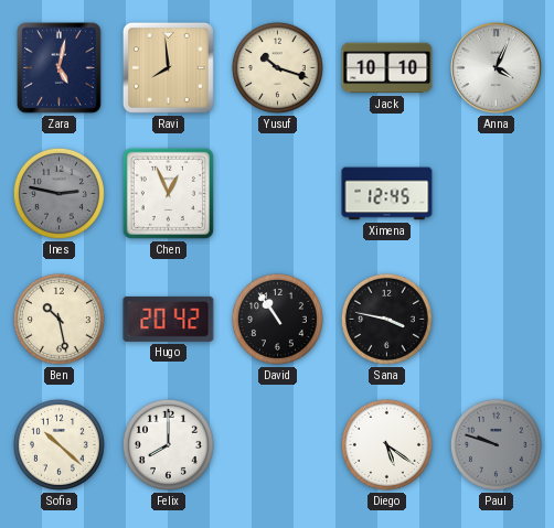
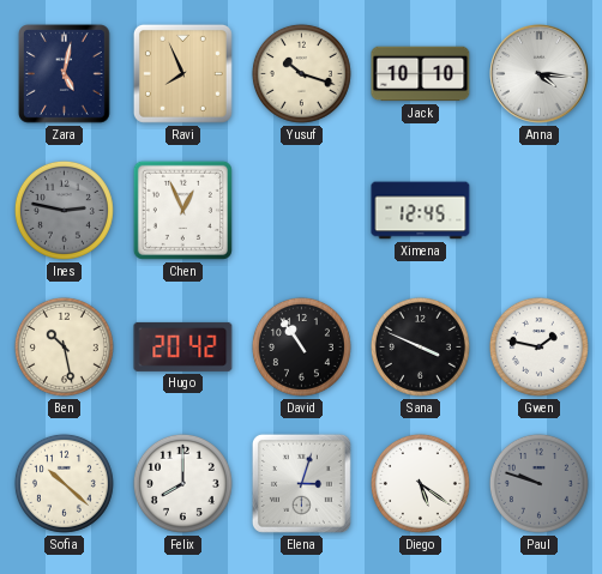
Ravi: 7:59 -> 7:56 (182, 73)
Anna: 4:04 -> 4:16 (540, 74)
Sana: 3:47 -> 3:49 (420, 346)
Gwen: none -> 1:47 (538, 346)
Elena: none -> 3:03 (301, 483)
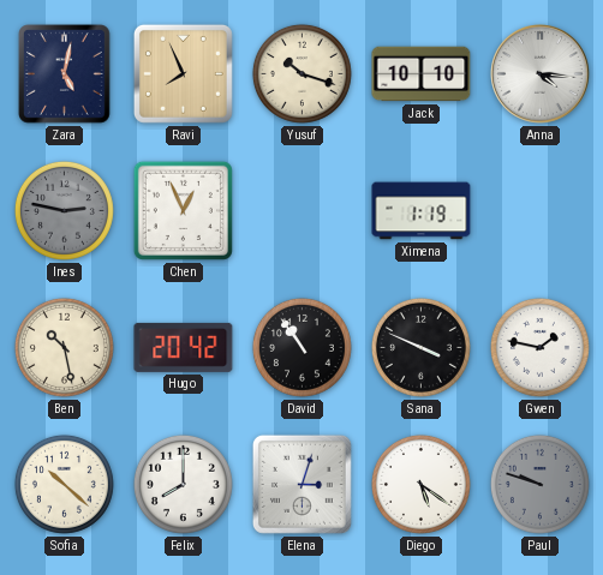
Ximena: 12:45 -> 1:19 (422, 211)
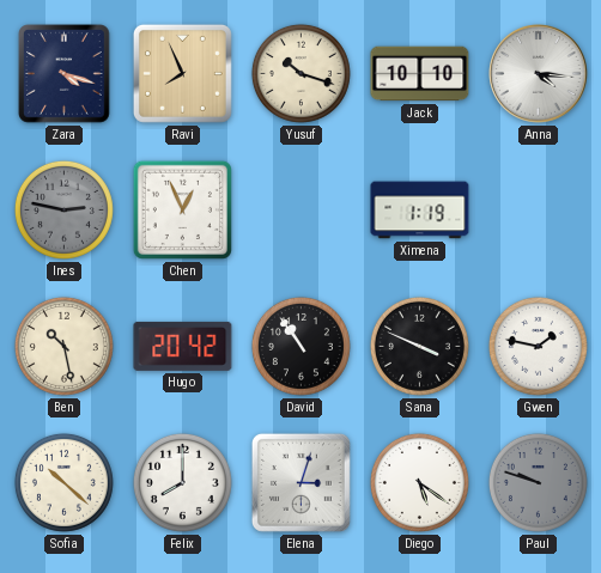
Zara: 5:02 -> 4:18 (65, 74)
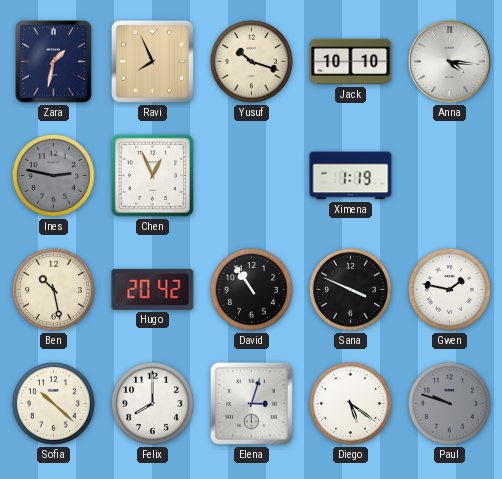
Zara: 4:18 -> 1:32 (54, 62)
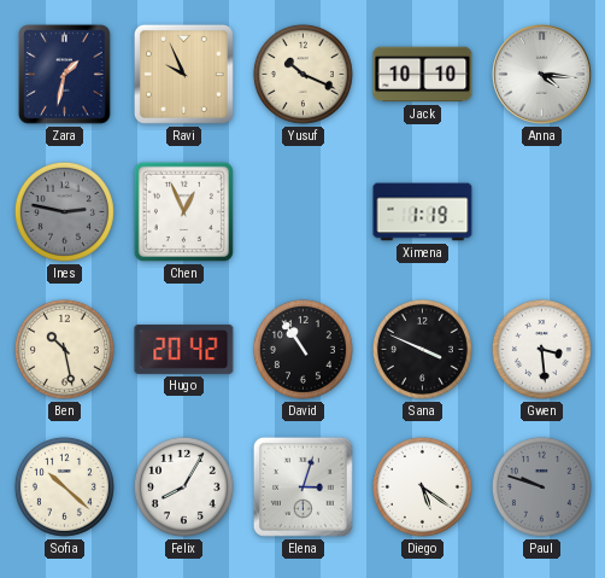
Ravi: 7:56 -> 9:56 (183, 74)
Yusuf: 10:18 -> 10:19 (302, 74)
Gwen: 1:47 -> 3:29 (541, 349)
Felix: 8:00 -> 8:05 (183, 486)
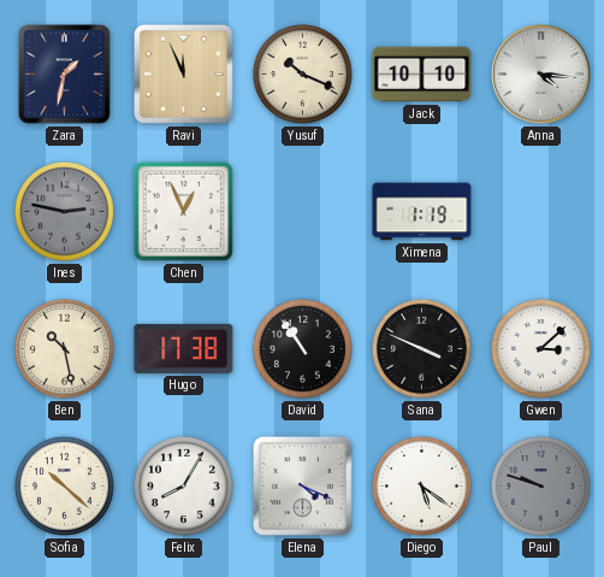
Ravi: 9:56 -> 11:56 (183, 73)
Hugo: 20:42 -> 17:38 (184, 348)
Gwen: 3:29 -> 3:08 (540, 348)
Elena: 3:03 -> 4:19 (302, 485)
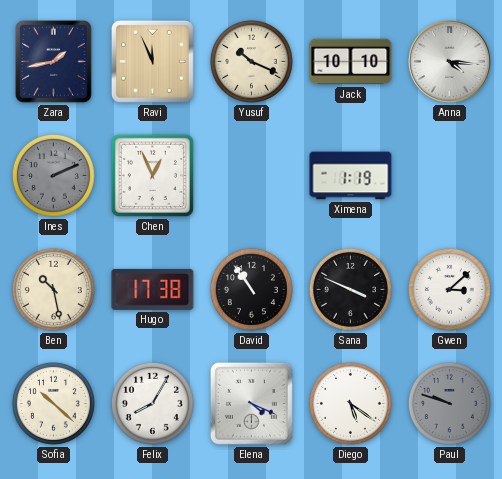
Zara: 1:32 -> 1:43 (54, 62)
Ines: 2:47 -> 2:11 (53, 175)
